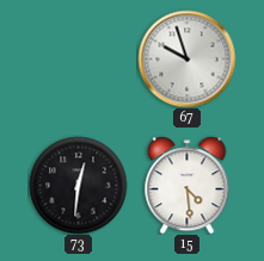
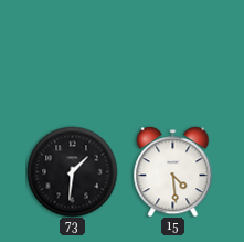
67: 9:57 -> none (186, 58)
73: 12:31 -> 1:31 (72, 171)
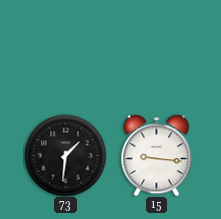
15: 4:29 -> 9:16 (157, 155)
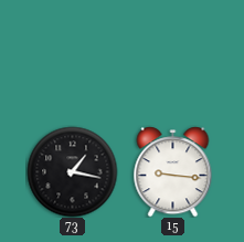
73: 1:31 -> 1:17 (72, 171)
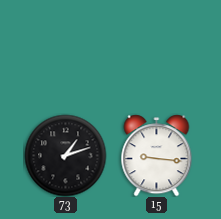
73: 1:17 -> 1:12 (65, 155)
